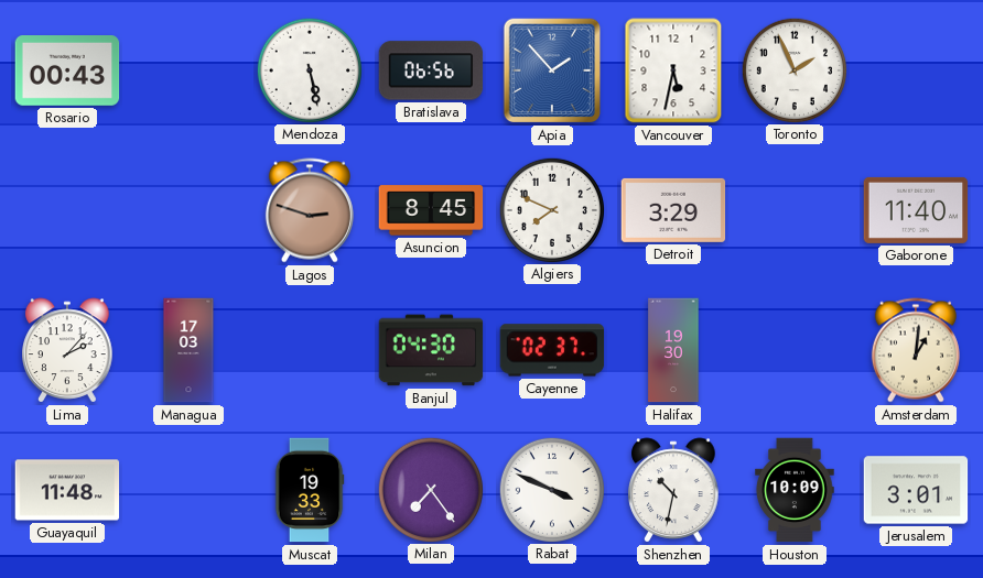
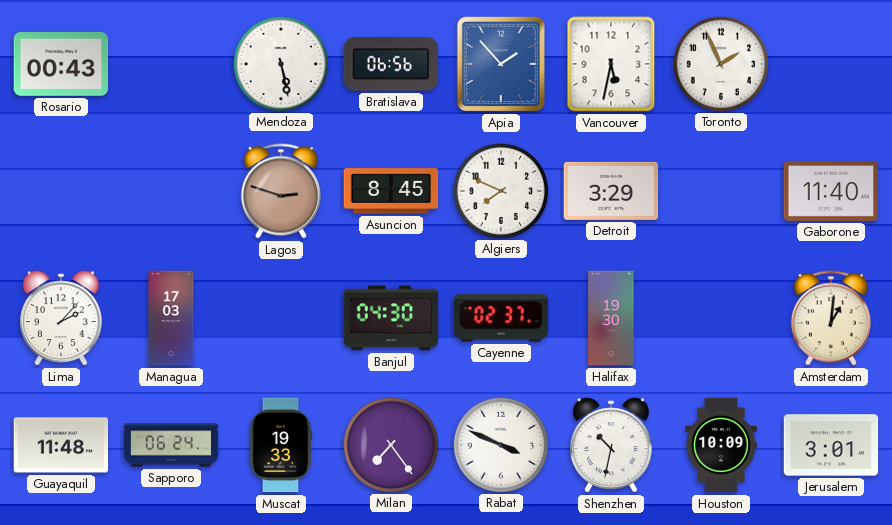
Sapporo: none -> 06:24 (171, 445)
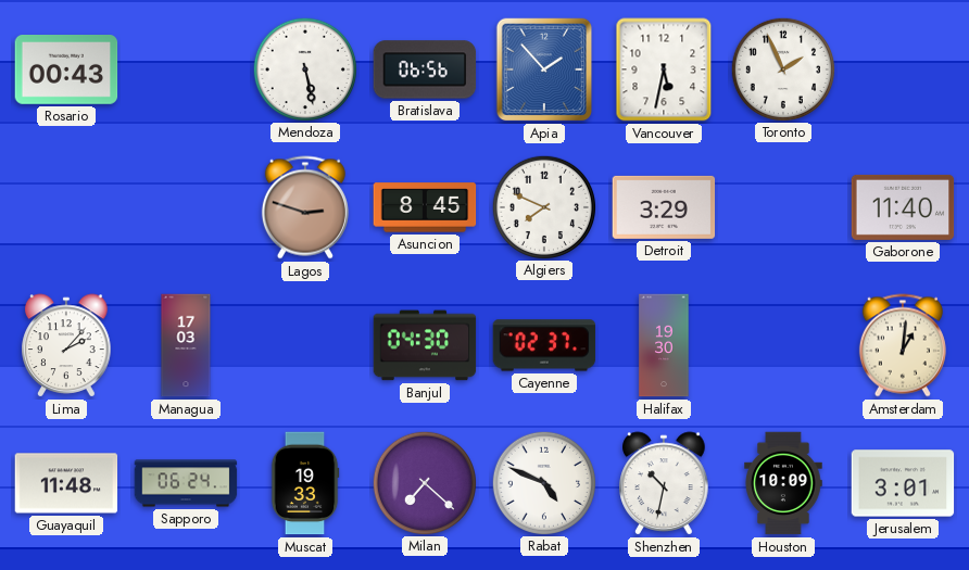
Milan: 7:24 -> 7:22 (424, 482)
Rabat: 3:49 -> 4:49 (543, 482)
